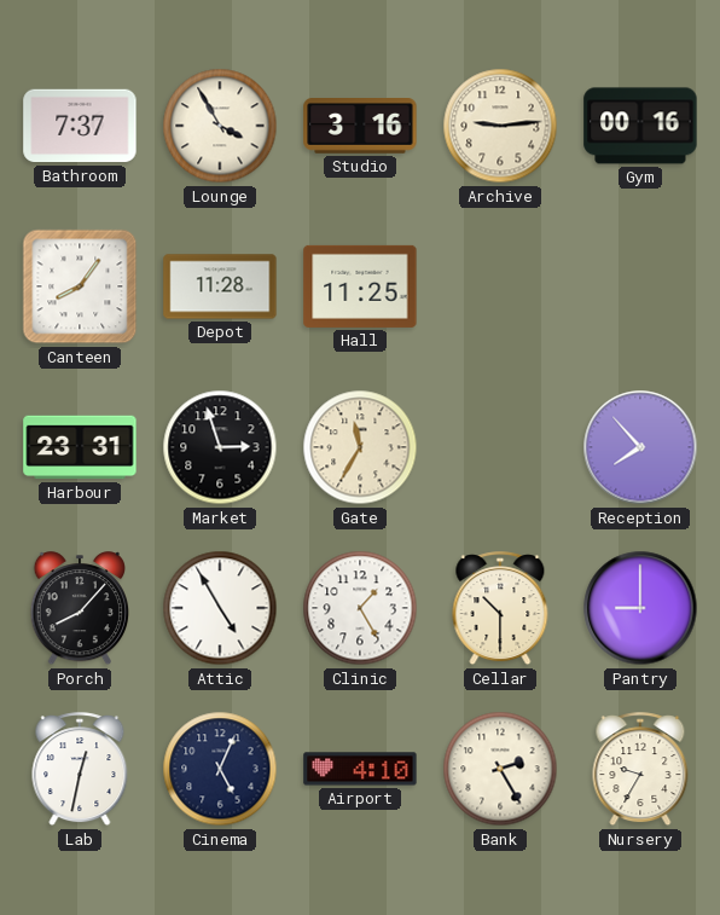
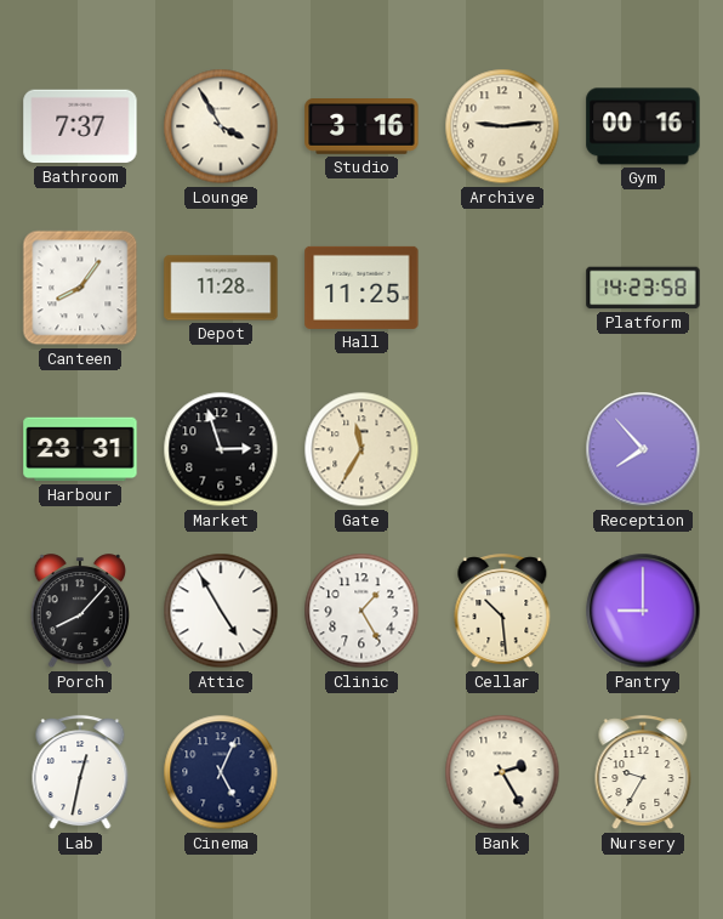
Platform: none -> 14:23 (643, 288)
Cellar: 10:30 -> 10:29 (502, 612)
Airport: 4:10 -> none (360, 769)
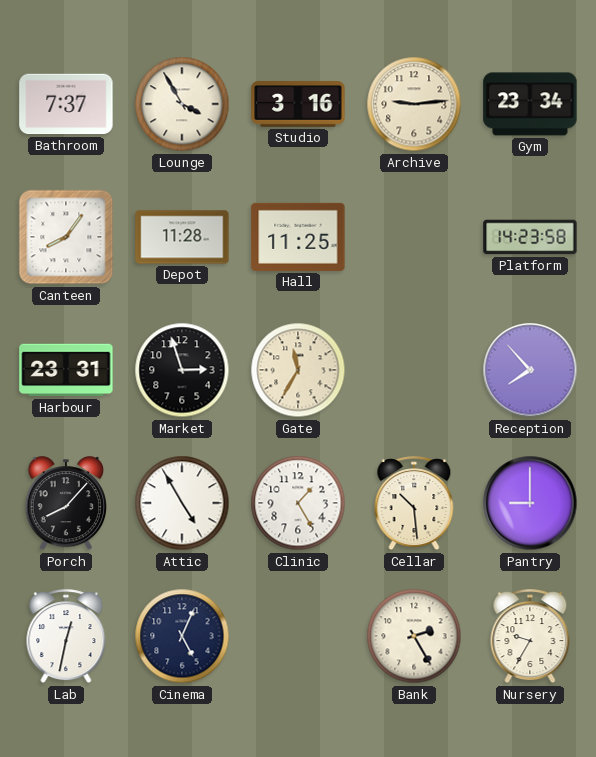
Gym: 00:16 -> 23:34 (530, 104)
